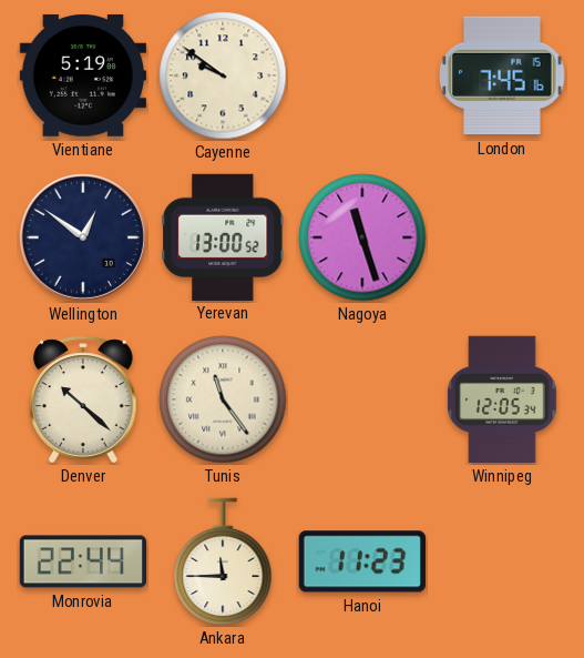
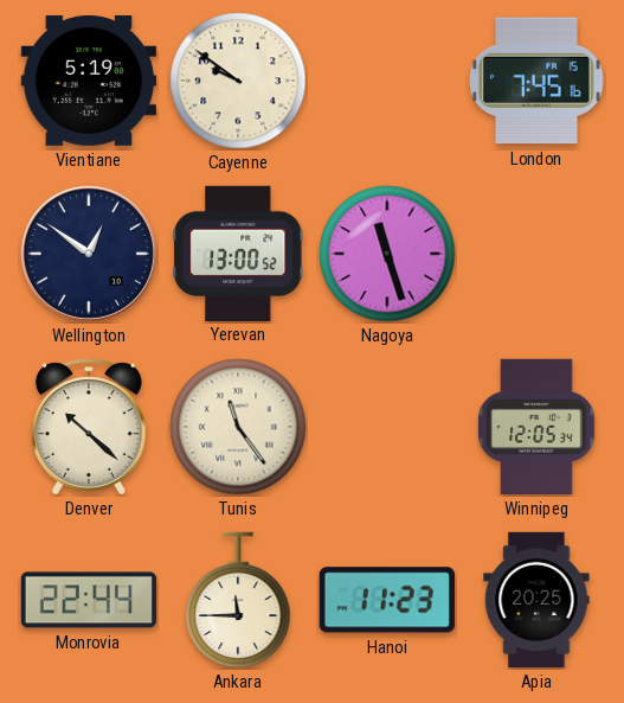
Apia: none -> 20:25 (536, 600)
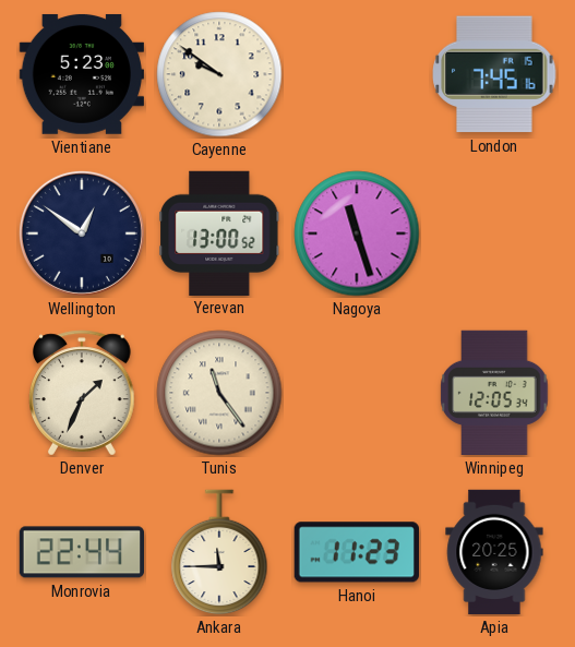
Vientiane: 5:19 -> 5:23 (81, 74)
Denver: 10:22 -> 1:34 (82, 393)
